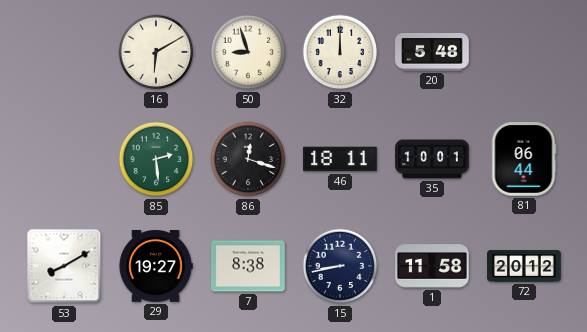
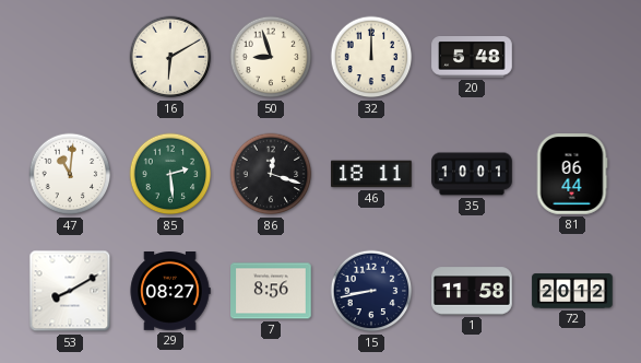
47: none -> 11:01 (70, 174)
29: 19:27 -> 08:27 (170, 292)
7: 8:38 -> 8:56 (271, 291)
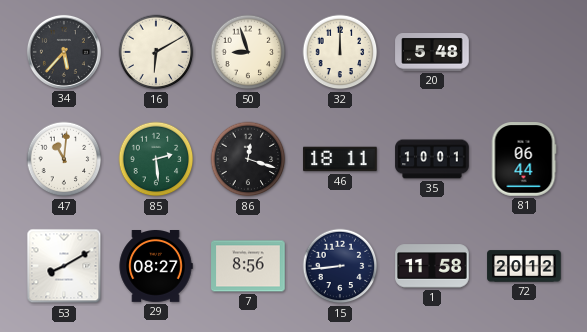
34: none -> 5:37 (64, 52)
15: 8:43 -> 8:44 (340, 266)
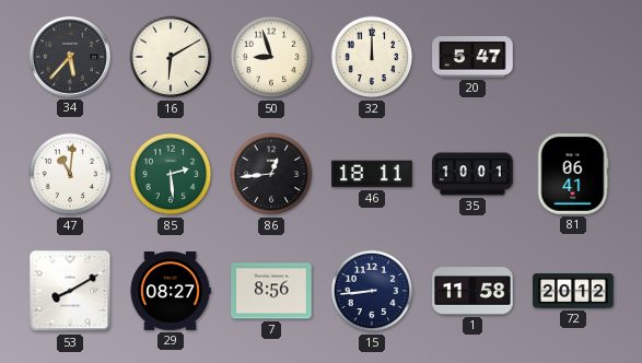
20: 5:48 -> 5:47 (472, 58)
86: 12:18 -> 12:44 (271, 174)
81: 06:44 -> 06:41 (573, 174)
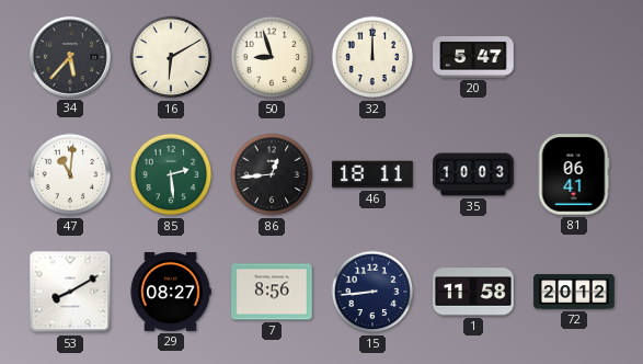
35: 10:01 -> 10:03 (473, 174)
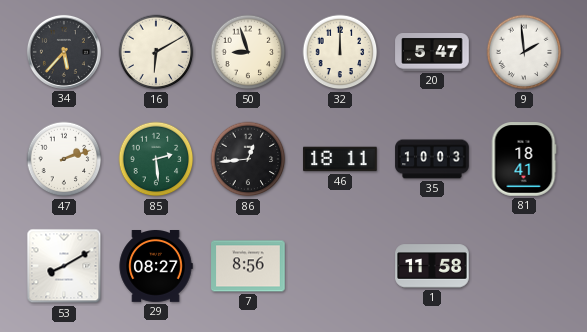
9: none -> 1:59 (524, 52)
47: 11:01 -> 2:12 (64, 159)
81: 06:41 -> 18:41 (524, 159)
15: 8:44 -> none (372, 292)
72: 20:12 -> none (574, 292)
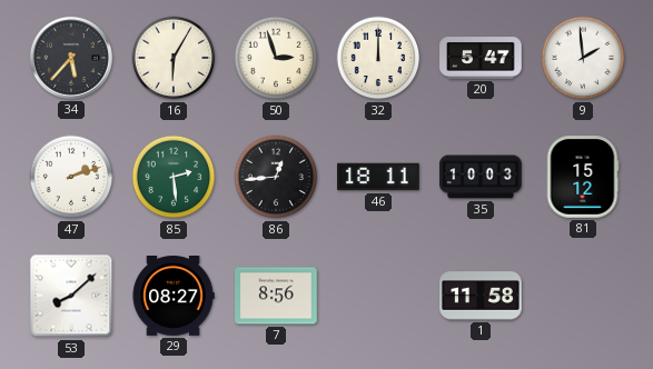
16: 6:10 -> 6:05 (174, 58)
50: 8:57 -> 2:57 (276, 58)
81: 18:41 -> 15:12 (583, 177)
53: 8:10 -> 8:08 (71, 296)
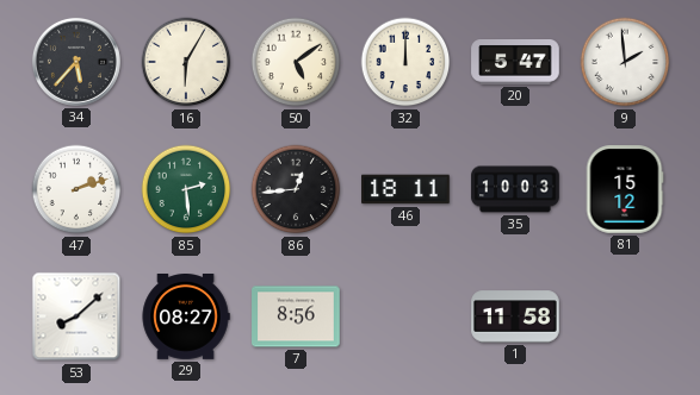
50: 2:57 -> 5:09 (296, 62)
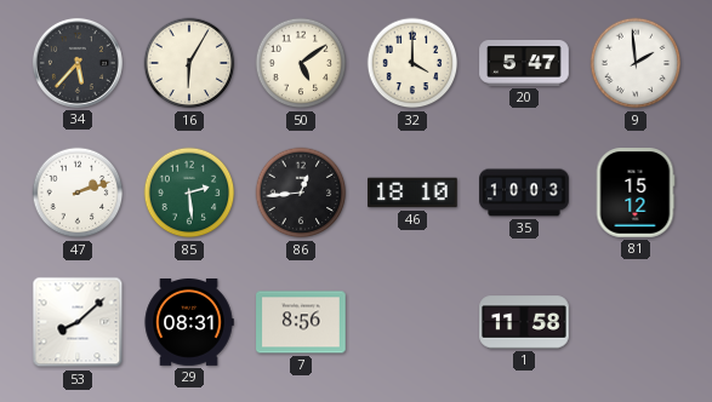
32: 12:00 -> 4:00 (412, 63)
46: 18:11 -> 18:10 (412, 193)
29: 08:27 -> 08:31 (189, 323)
